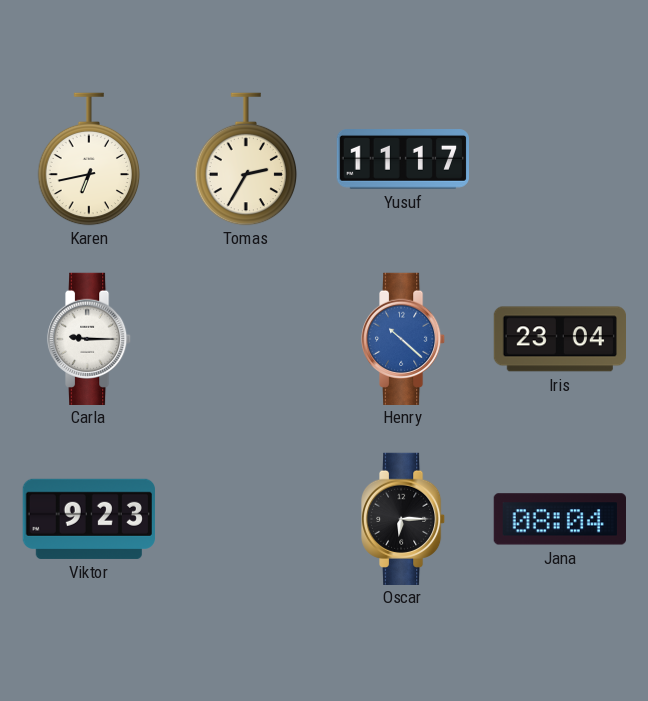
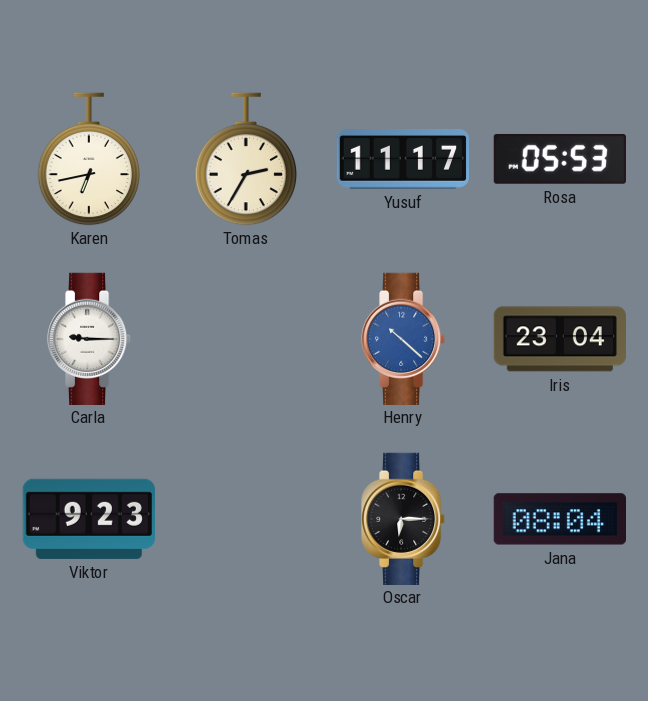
Rosa: none -> 05:53 (560, 159)
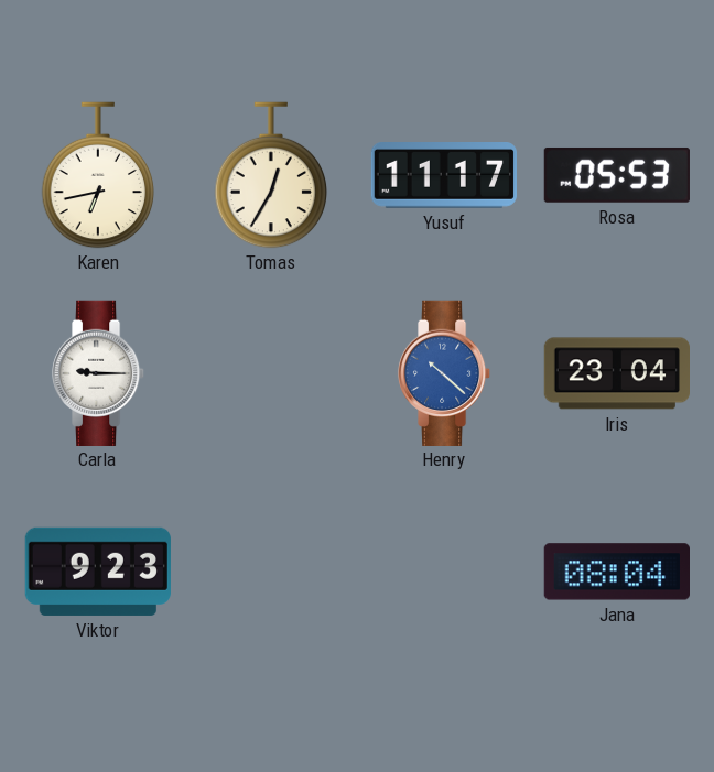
Tomas: 2:35 -> 12:35 (271, 175)
Oscar: 6:15 -> none (403, 518)
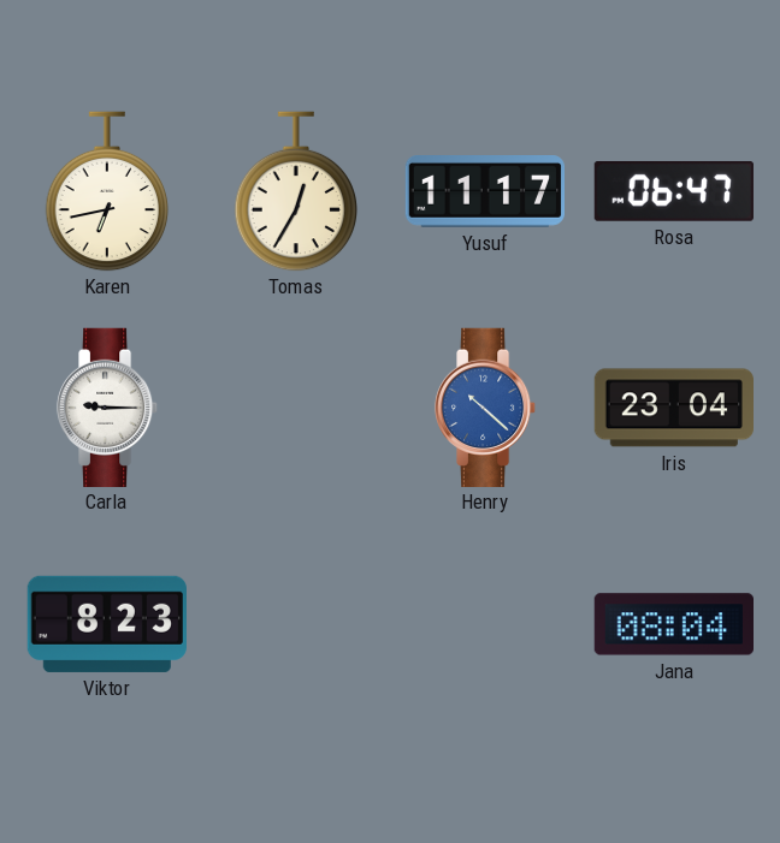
Rosa: 05:53 -> 06:47 (674, 191)
Viktor: 9:23 -> 8:23 (107, 624)
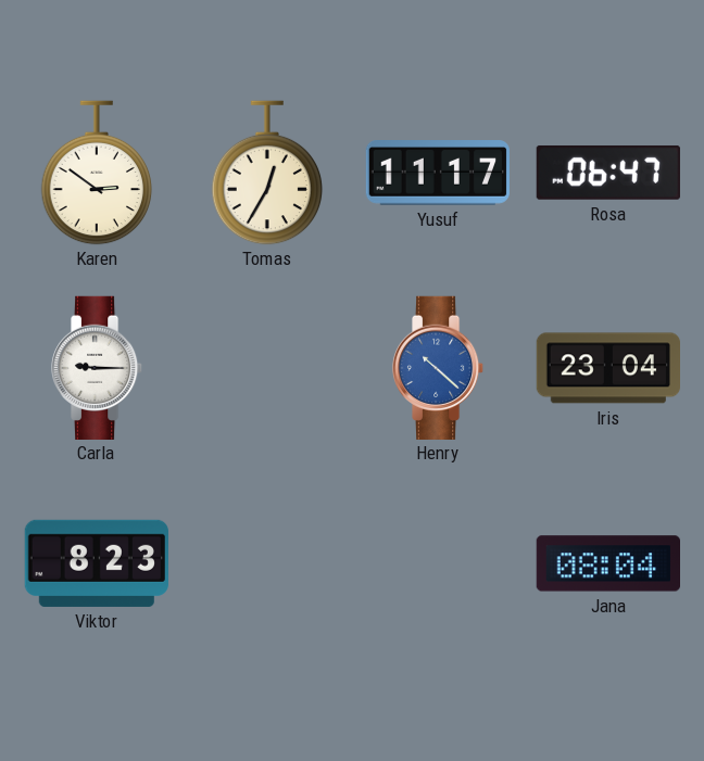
Karen: 6:43 -> 2:51 (97, 173)
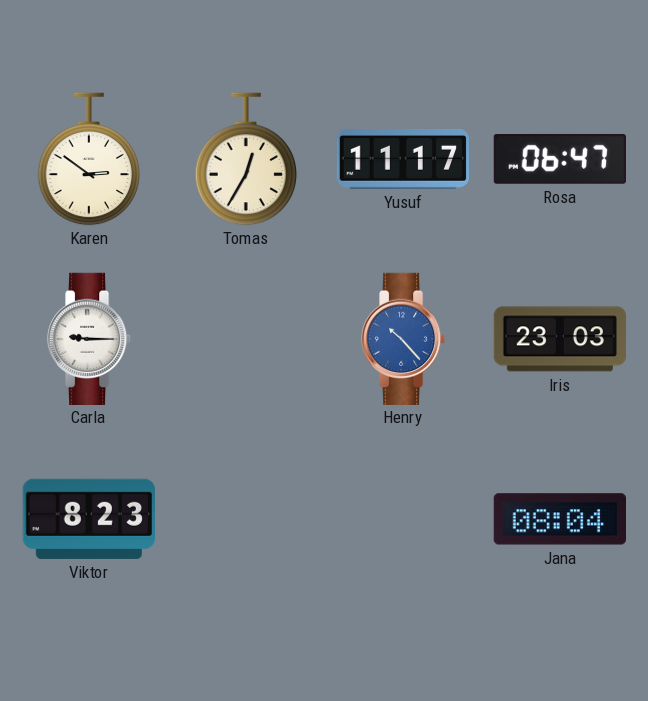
Henry: 10:22 -> 10:23 (403, 338)
Iris: 23:04 -> 23:03 (559, 339)
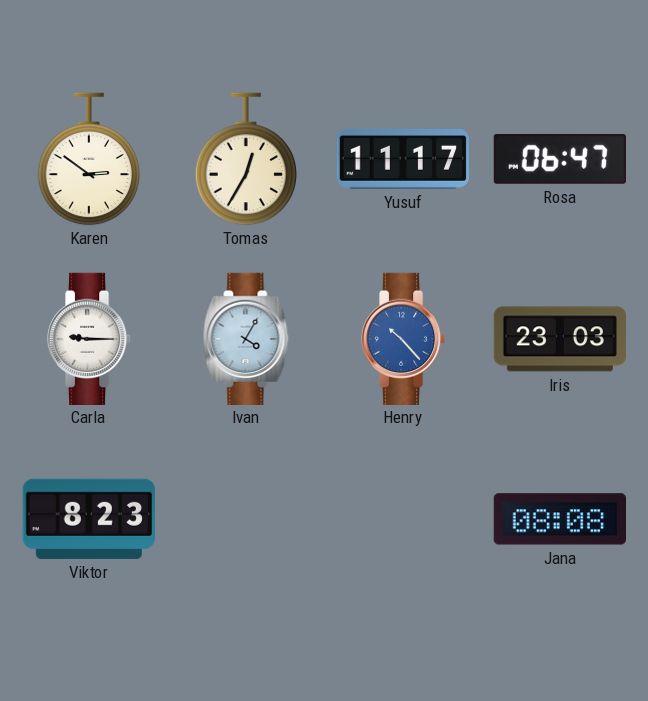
Ivan: none -> 4:05 (246, 338)
Jana: 08:04 -> 08:08 (559, 519)
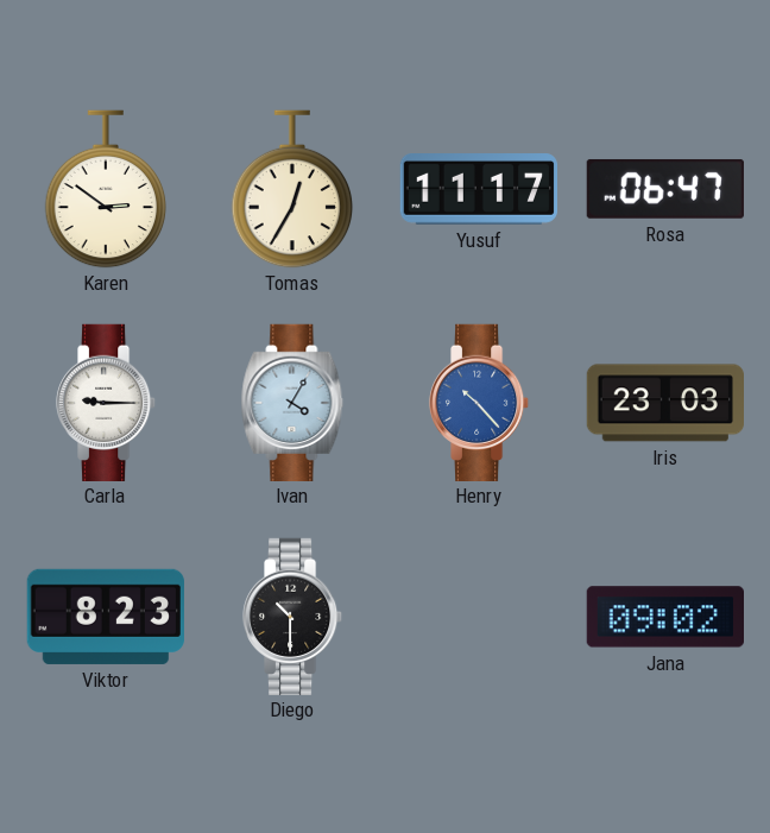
Diego: none -> 10:30 (292, 616)
Jana: 08:08 -> 09:02 (664, 617)
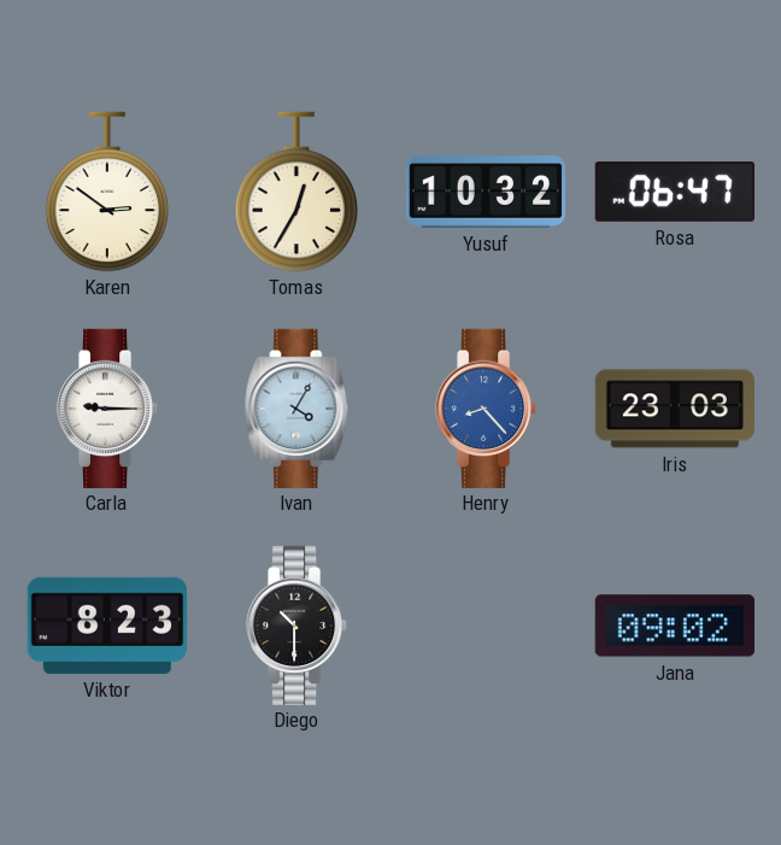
Yusuf: 11:17 -> 10:32 (485, 193)
Henry: 10:23 -> 8:23 (486, 407)
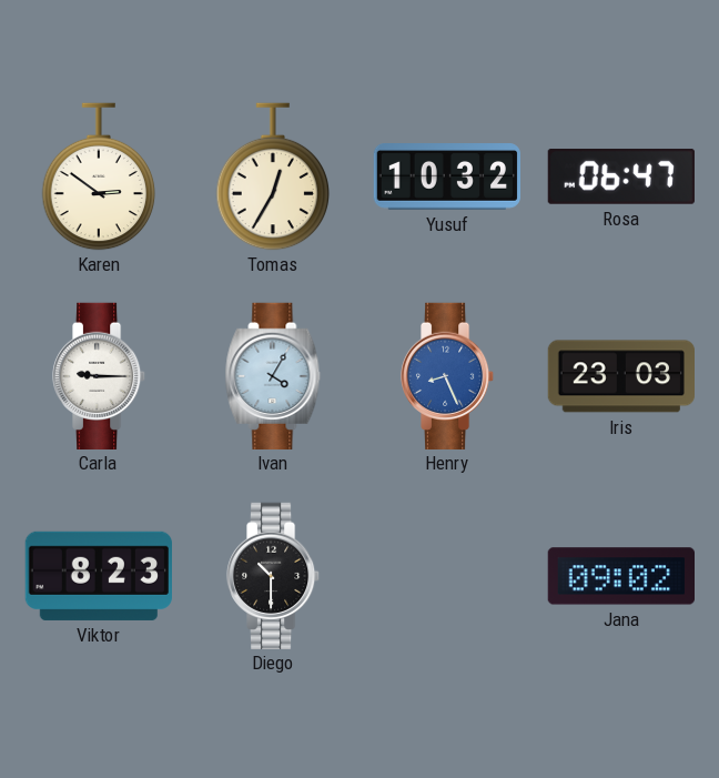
Henry: 8:23 -> 8:26 (447, 375)
